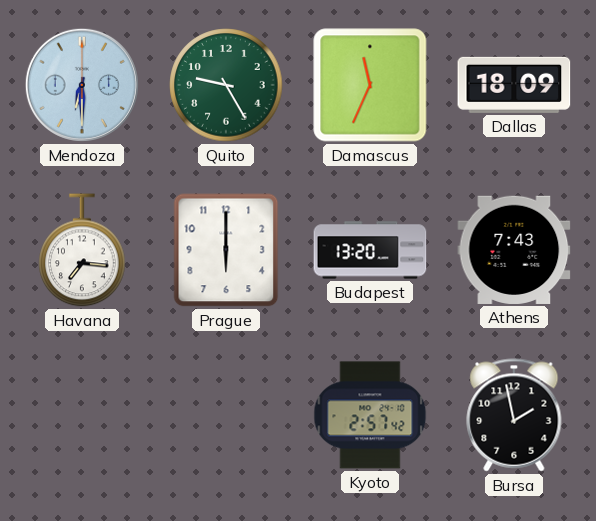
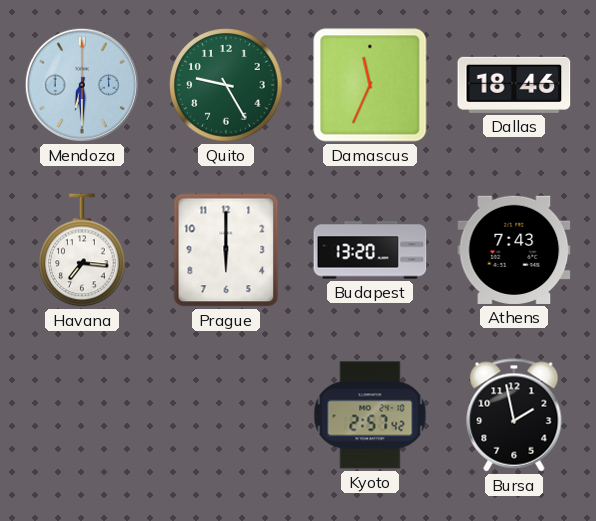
Dallas: 18:09 -> 18:46 (514, 85)
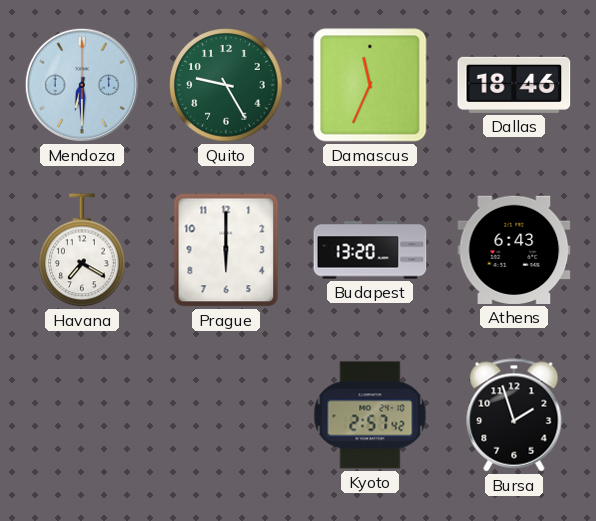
Havana: 7:16 -> 7:20 (82, 250)
Athens: 7:43 -> 6:43 (514, 250)
Bursa: 1:58 -> 1:57 (514, 415)
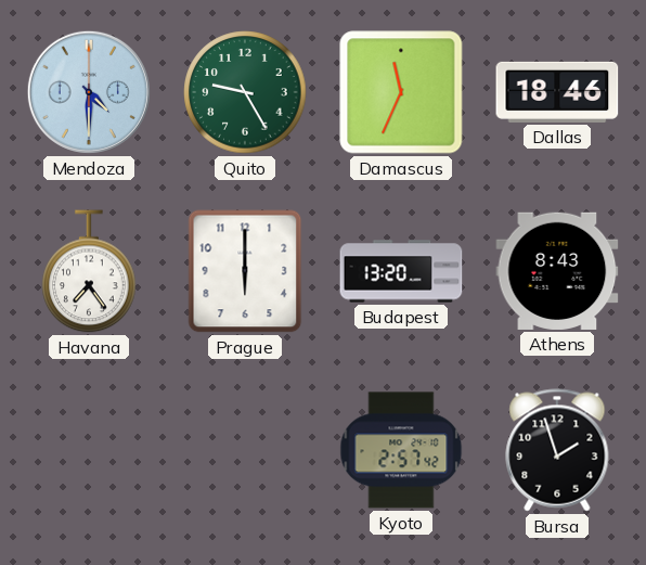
Mendoza: 6:30 -> 4:30 (89, 92)
Havana: 7:20 -> 7:24 (89, 271)
Athens: 6:43 -> 8:43 (557, 271)
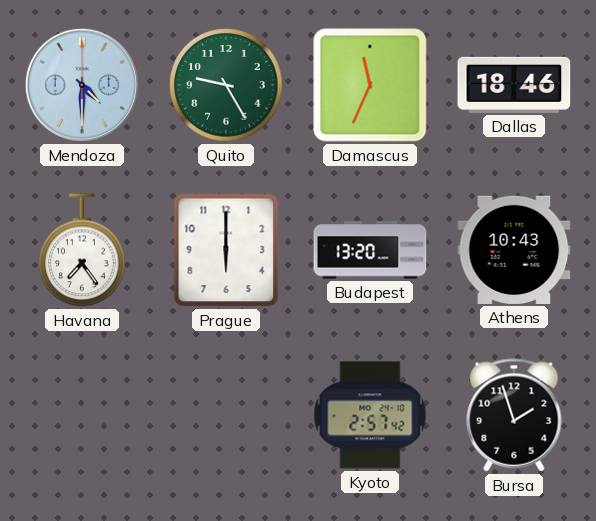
Athens: 8:43 -> 10:43 (514, 250)
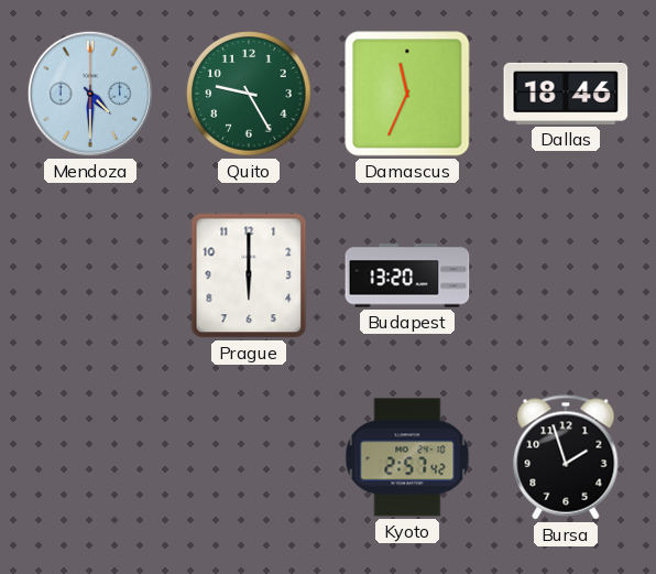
Havana: 7:24 -> none (82, 250)
Athens: 10:43 -> none (514, 250)
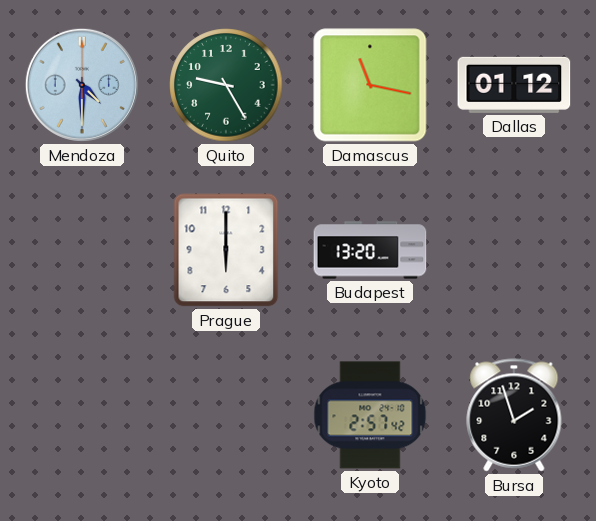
Damascus: 11:34 -> 11:17 (370, 85)
Dallas: 18:46 -> 01:12 (514, 85)
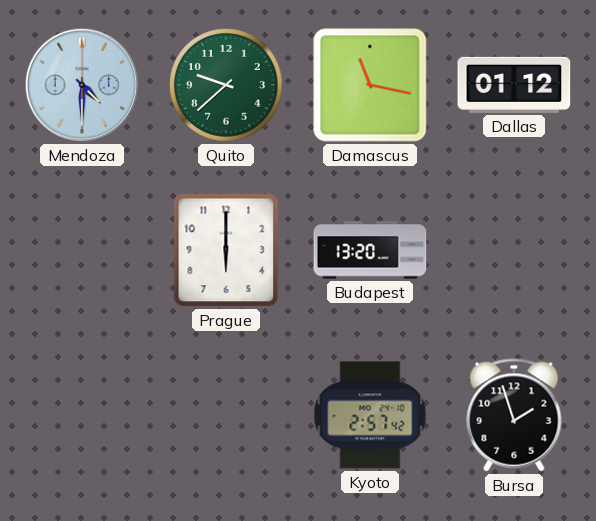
Quito: 9:25 -> 9:38 (226, 85)
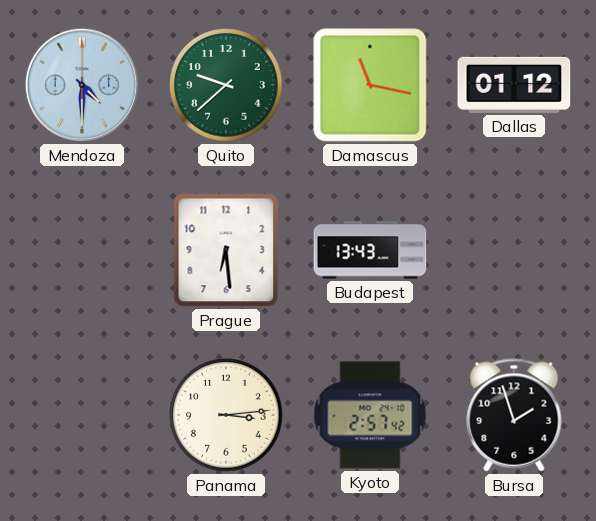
Prague: 6:00 -> 6:29 (226, 250)
Budapest: 13:20 -> 13:43 (370, 250)
Panama: none -> 3:14 (226, 415)
